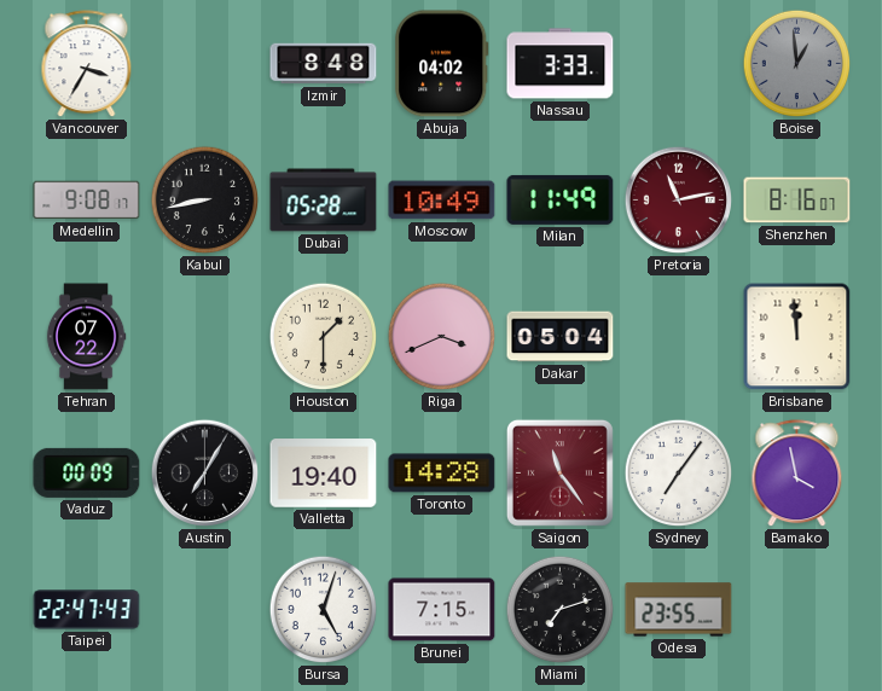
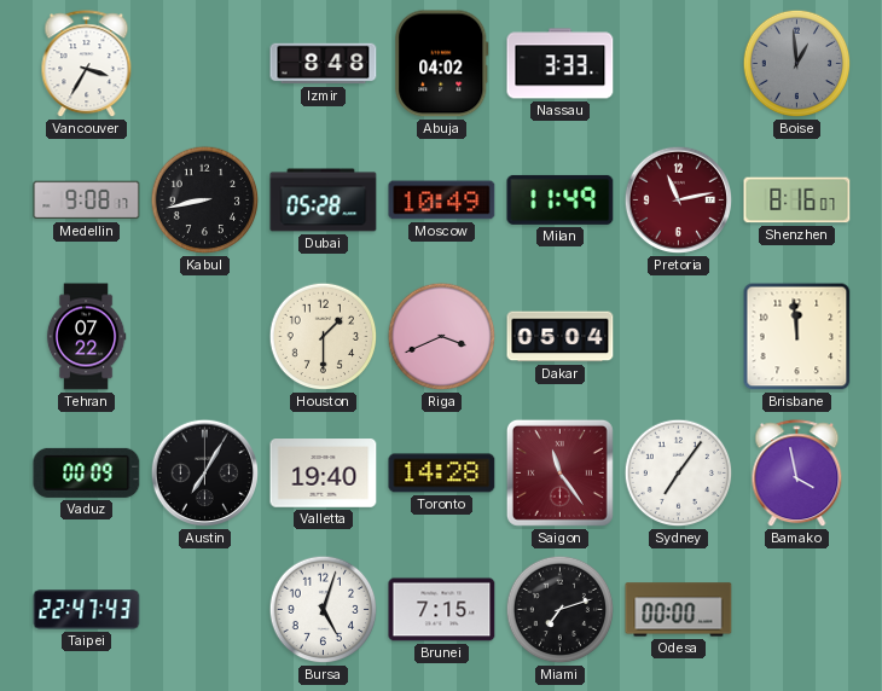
Odesa: 23:55 -> 00:00 (679, 610)
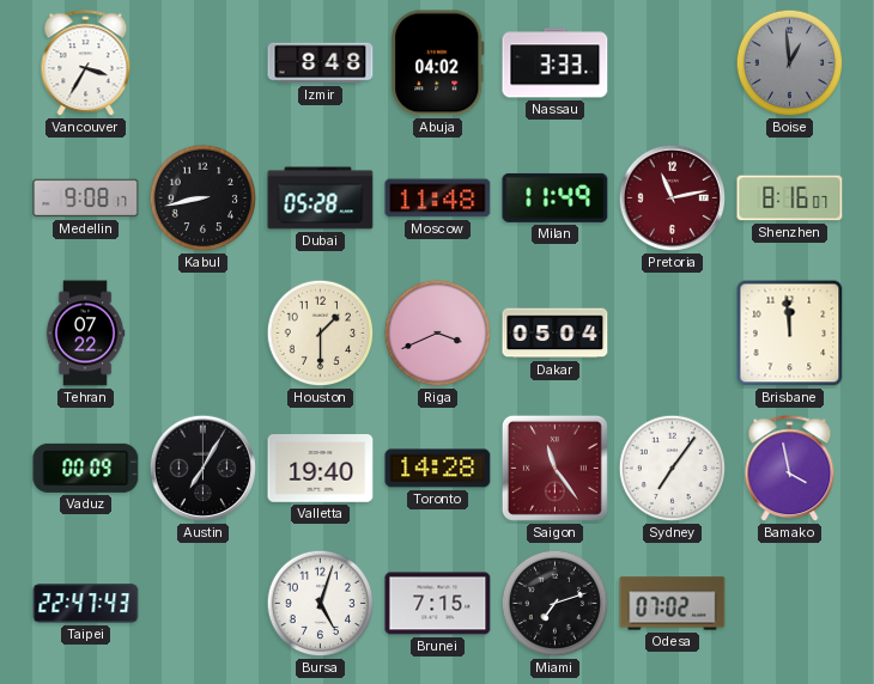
Moscow: 10:49 -> 11:48 (438, 199)
Odesa: 00:00 -> 07:02 (673, 604)
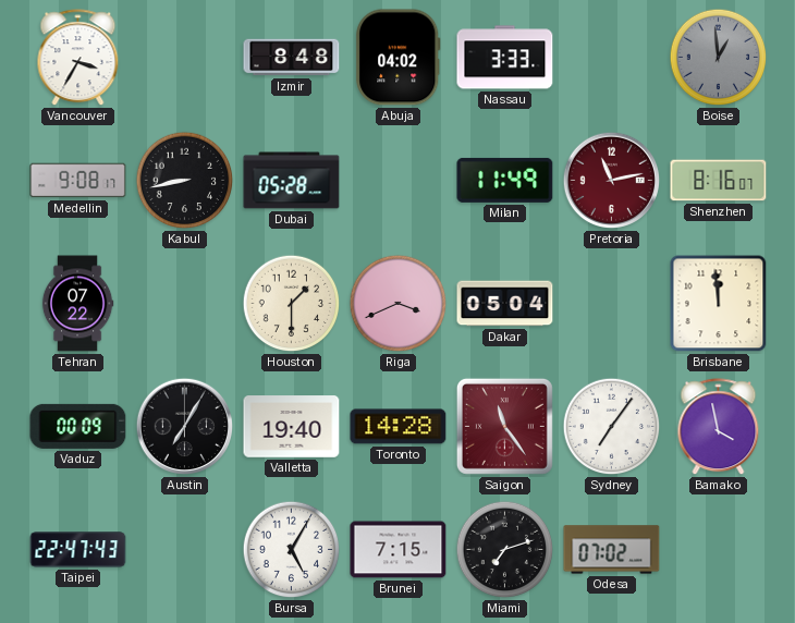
Moscow: 11:48 -> none (438, 199)
Bursa: 5:03 -> 5:05 (292, 550)
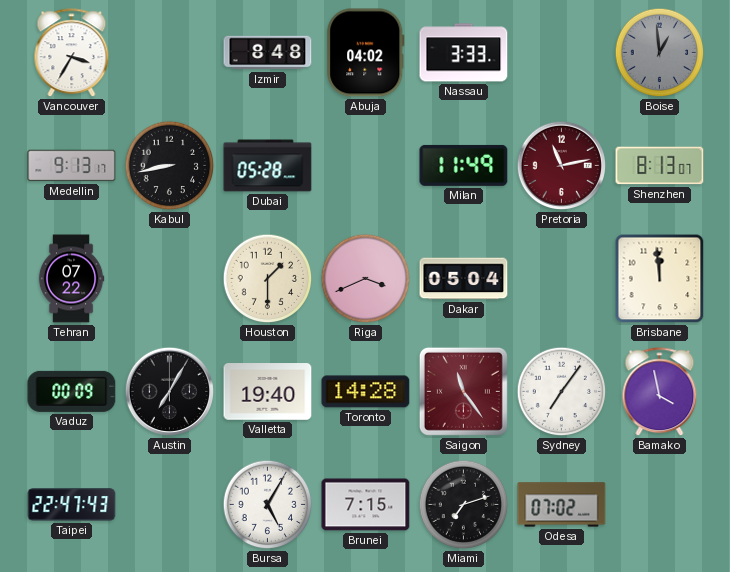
Medellin: 9:08 -> 9:13 (72, 166)
Shenzhen: 8:16 -> 8:13 (660, 166)
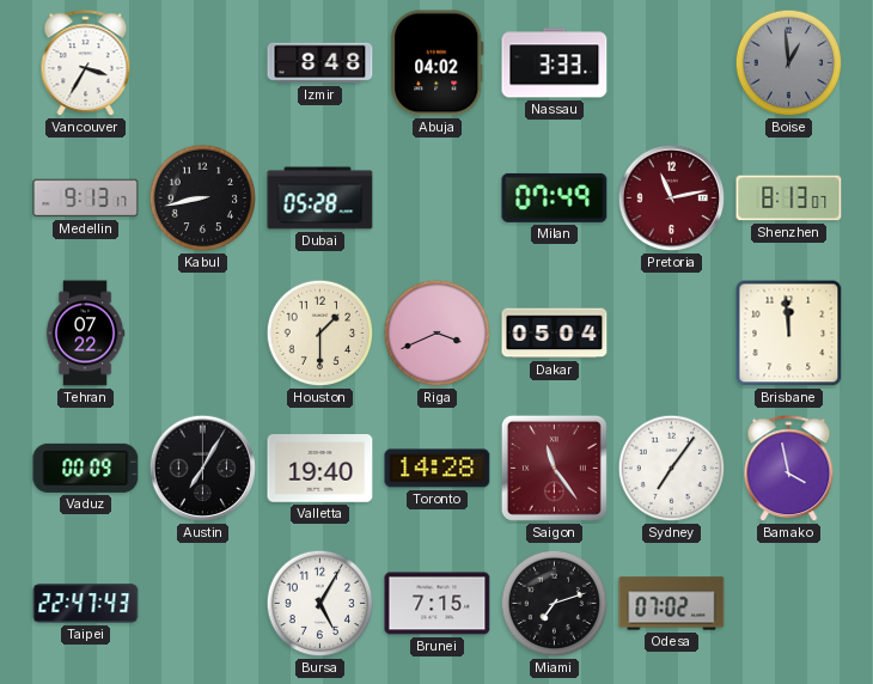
Milan: 11:49 -> 07:49 (555, 197)
